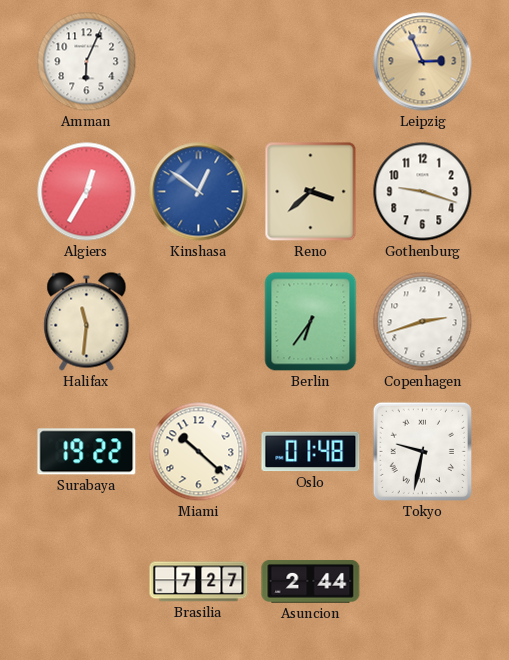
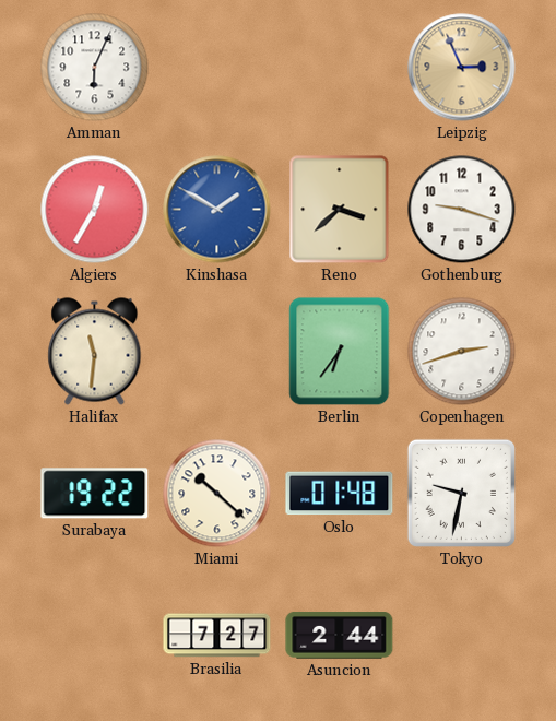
Kinshasa: 12:51 -> 1:50 (217, 210)
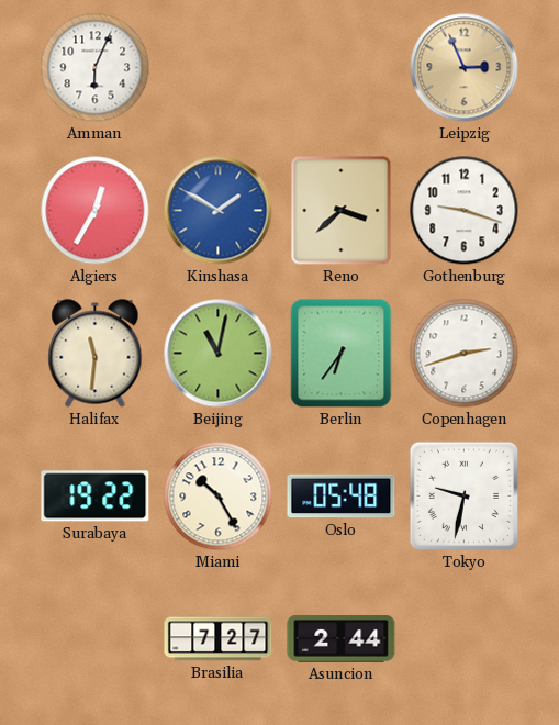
Beijing: none -> 11:02 (219, 354)
Miami: 10:22 -> 10:25 (219, 497)
Oslo: 01:48 -> 05:48 (342, 497)
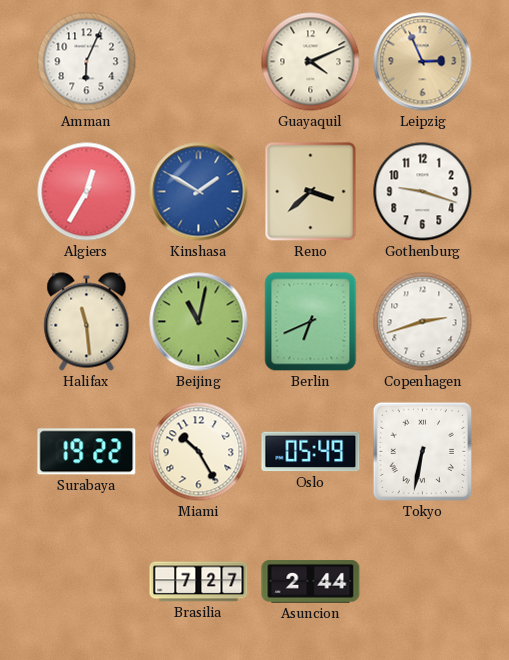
Guayaquil: none -> 4:11 (311, 62)
Halifax: 11:31 -> 11:29 (87, 322)
Berlin: 6:36 -> 6:41 (311, 322)
Oslo: 05:48 -> 05:49 (311, 452)
Tokyo: 9:32 -> 6:32 (422, 451)
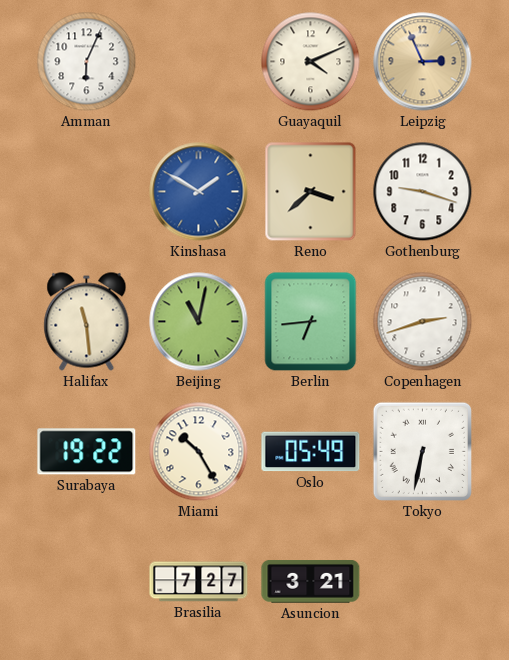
Algiers: 12:35 -> none (87, 192)
Berlin: 6:41 -> 6:44 (311, 322)
Asuncion: 2:44 -> 3:21 (311, 582)
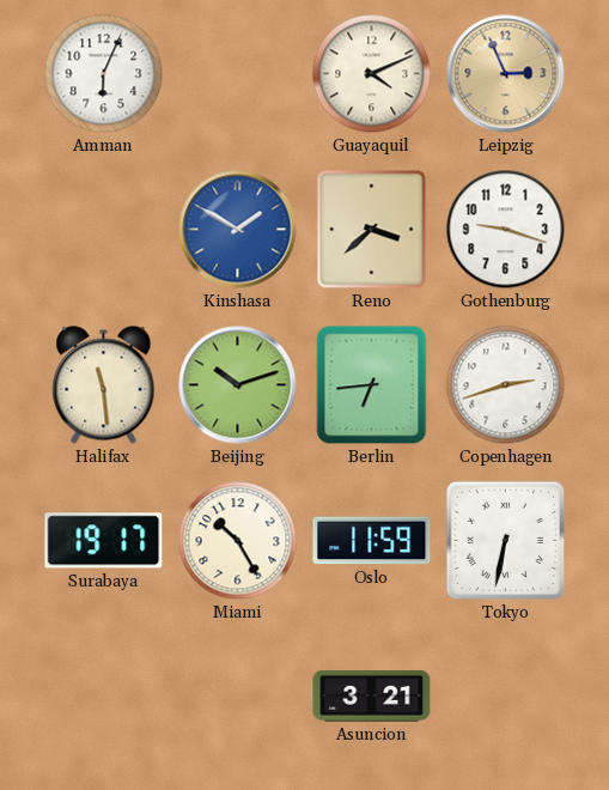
Beijing: 11:02 -> 10:12 (238, 385)
Surabaya: 19:22 -> 19:17 (104, 541)
Oslo: 05:49 -> 11:59 (372, 541)
Brasilia: 7:27 -> none (199, 582)
